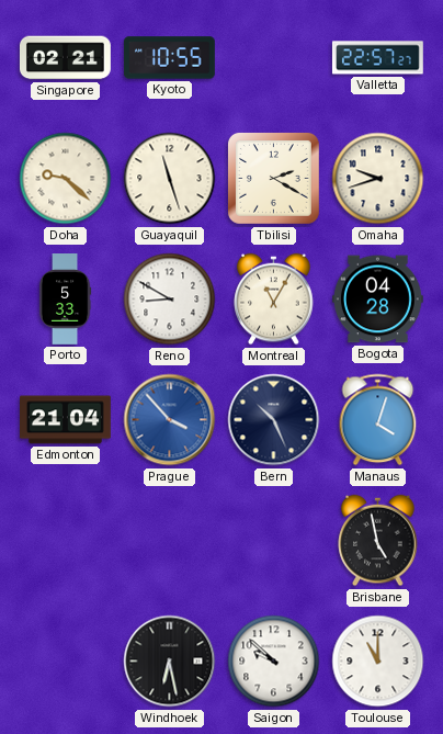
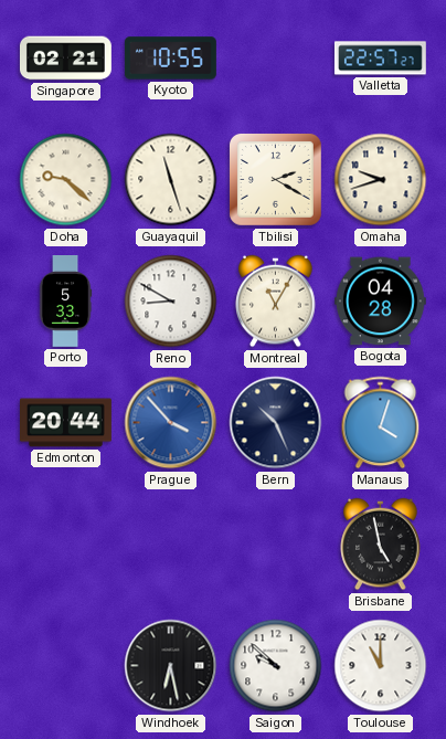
Edmonton: 21:04 -> 20:44 (66, 423)
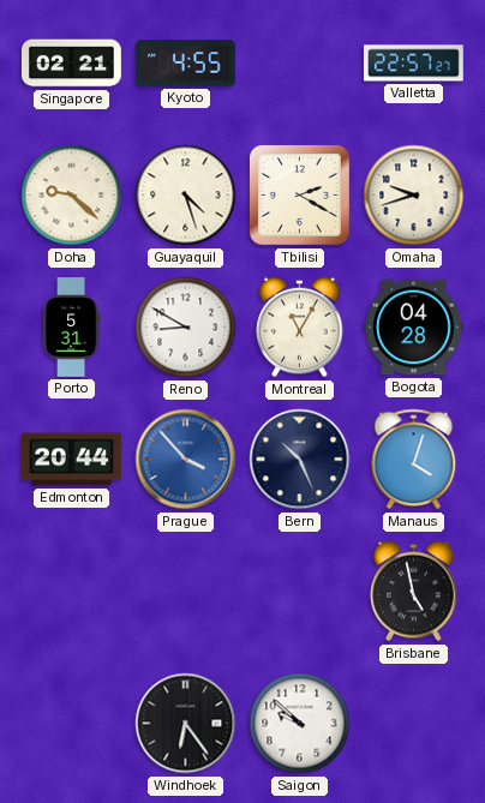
Kyoto: 10:55 -> 4:55 (185, 64)
Guayaquil: 11:27 -> 4:27 (186, 196)
Porto: 5:33 -> 5:31 (71, 328)
Windhoek: 6:28 -> 6:24 (186, 724)
Toulouse: 11:00 -> none (381, 666)
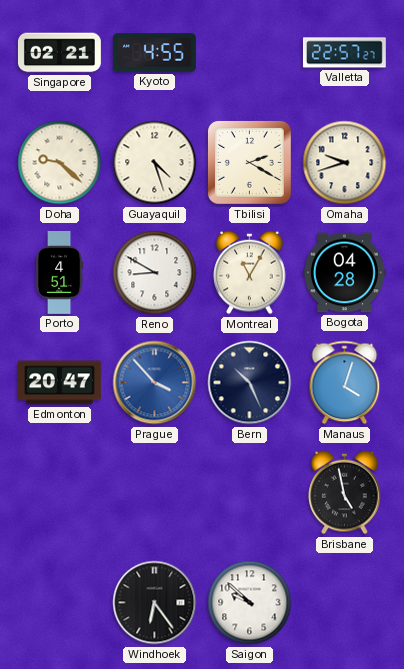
Porto: 5:31 -> 4:51 (59, 273)
Edmonton: 20:44 -> 20:47 (60, 383)
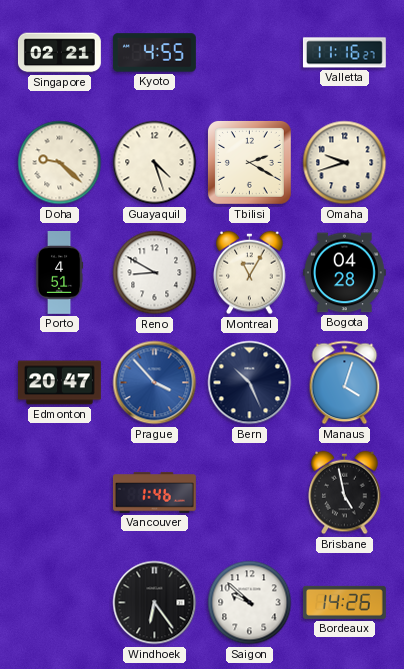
Valletta: 22:57 -> 11:16 (344, 53)
Vancouver: none -> 1:46 (155, 493)
Bordeaux: none -> 14:26 (344, 602)
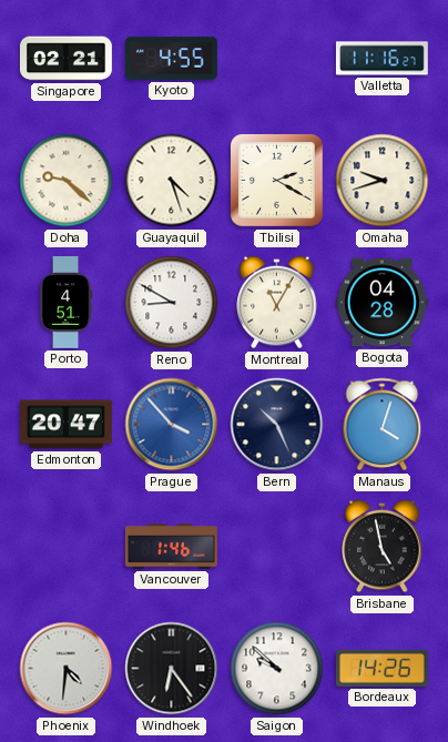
Phoenix: none -> 4:31 (67, 669)
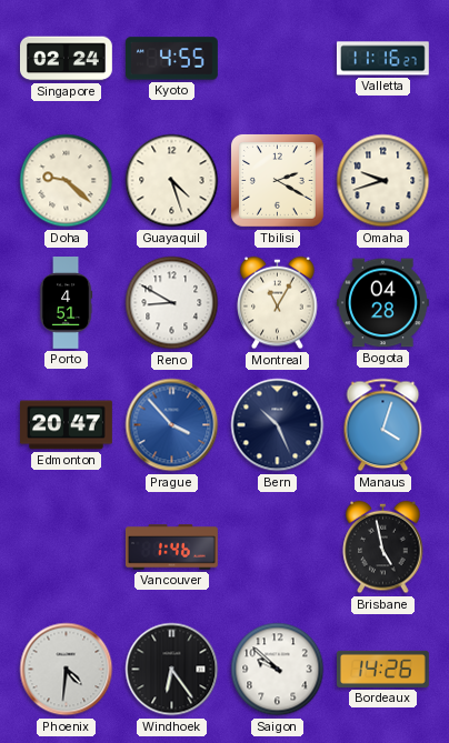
Singapore: 02:21 -> 02:24 (67, 59)
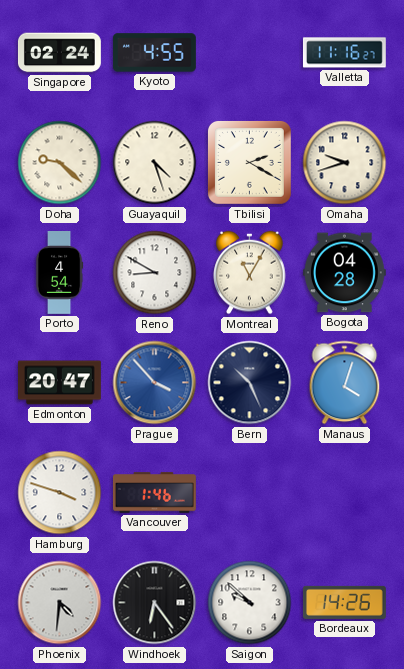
Porto: 4:51 -> 4:54 (59, 273)
Hamburg: none -> 3:48 (60, 493)
Brisbane: 4:58 -> none (383, 548)
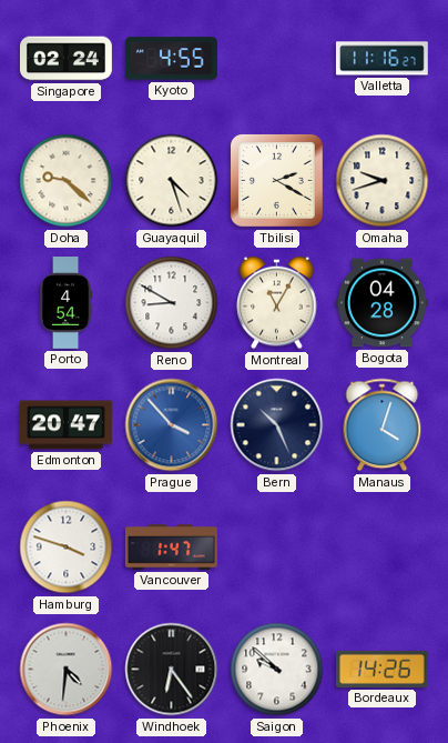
Vancouver: 1:46 -> 1:47 (172, 548)
